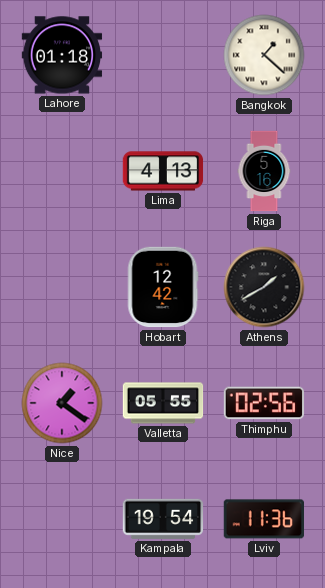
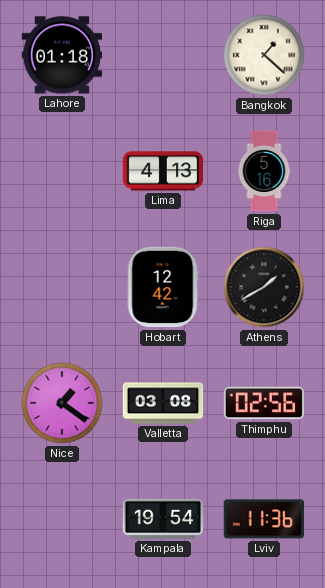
Valletta: 05:55 -> 03:08 (163, 403)
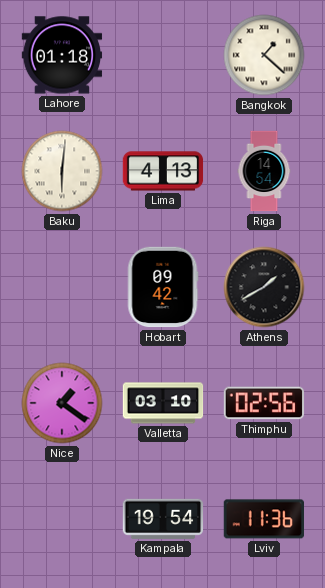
Baku: none -> 6:01 (62, 171)
Riga: 5:16 -> 14:54 (264, 171)
Hobart: 12:42 -> 09:42 (163, 287)
Valletta: 03:08 -> 03:10 (163, 403)
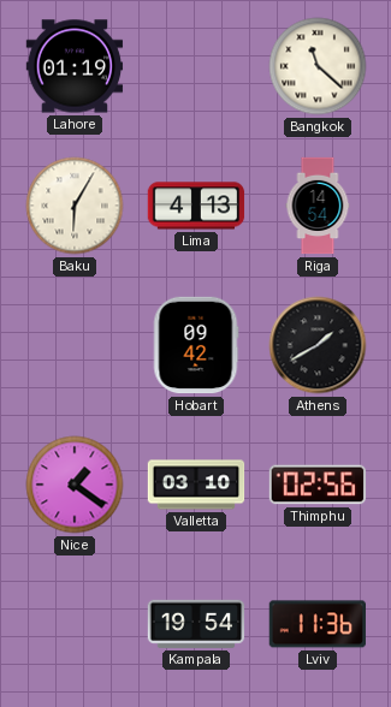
Lahore: 01:18 -> 01:19 (75, 66)
Bangkok: 1:22 -> 11:22 (318, 66)
Baku: 6:01 -> 6:05 (75, 206)
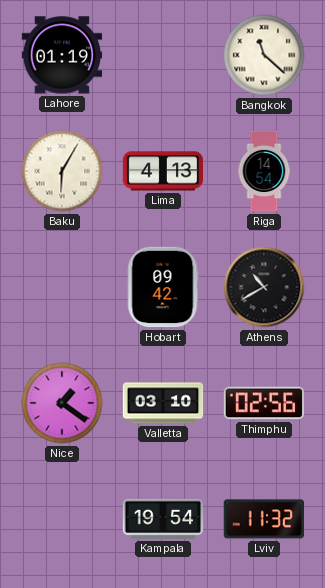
Athens: 1:40 -> 10:40 (264, 287)
Lviv: 11:36 -> 11:32 (264, 519)
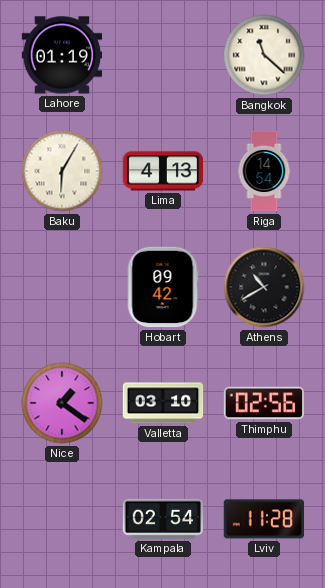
Kampala: 19:54 -> 02:54 (163, 519)
Lviv: 11:32 -> 11:28 (264, 519)
